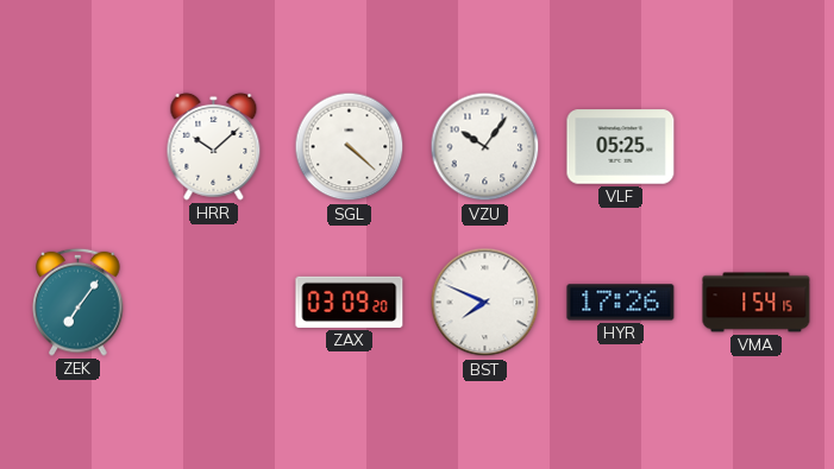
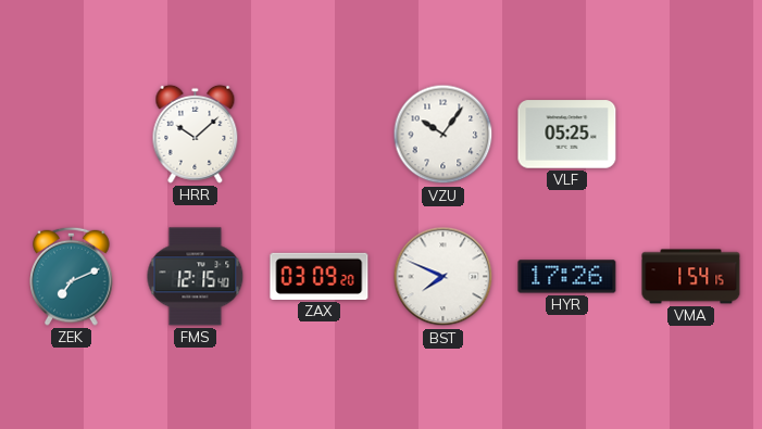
SGL: 4:22 -> none (350, 147)
ZEK: 7:06 -> 7:11 (72, 276)
FMS: none -> 12:15 (196, 277)
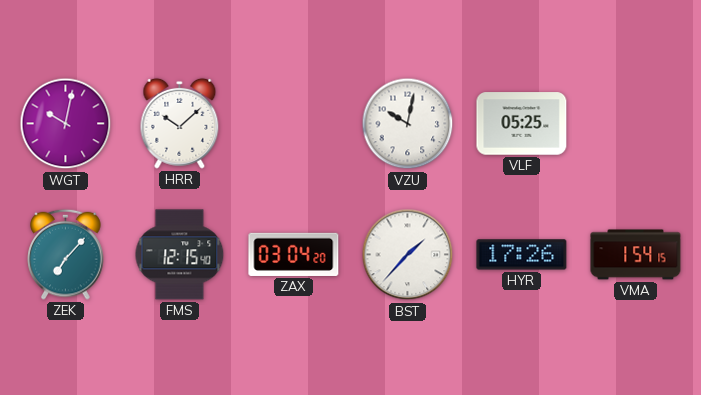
WGT: none -> 10:02 (66, 124)
VZU: 10:06 -> 10:02 (408, 124)
ZEK: 7:11 -> 7:07 (66, 254)
ZAX: 03:09 -> 03:04 (294, 254)
BST: 7:49 -> 1:37 (408, 255)
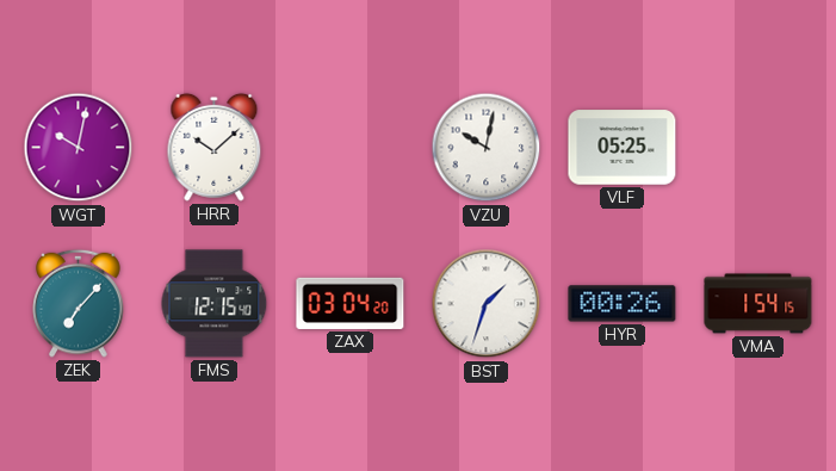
BST: 1:37 -> 1:33 (487, 304)
HYR: 17:26 -> 00:26 (623, 304)
